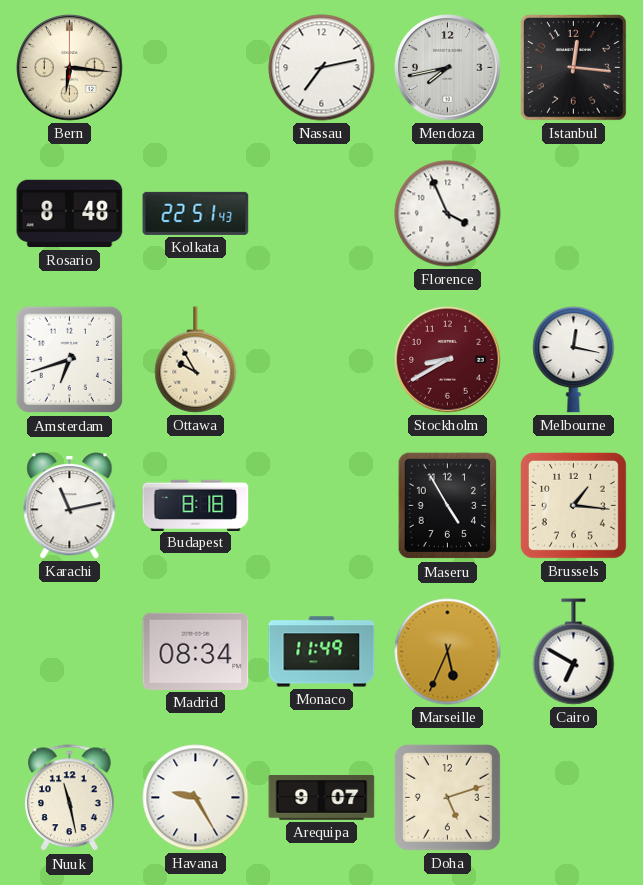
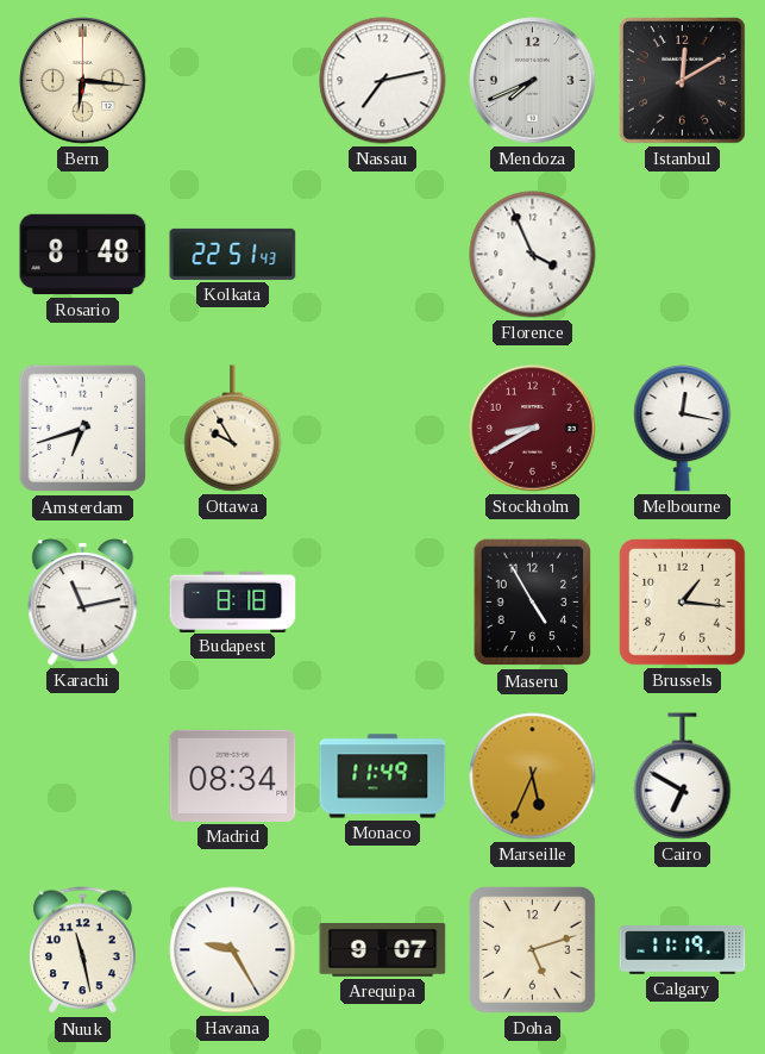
Mendoza: 7:43 -> 7:41 (533, 81)
Istanbul: 12:16 -> 12:10 (683, 81)
Calgary: none -> 11:19 (683, 950)
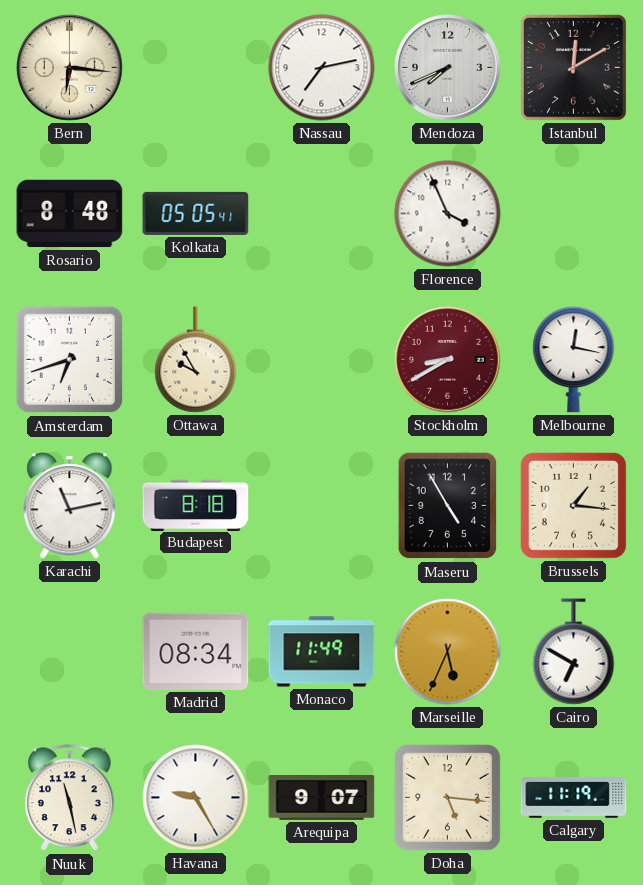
Kolkata: 22:51 -> 05:05 (196, 213)
Doha: 5:12 -> 5:16 (447, 797)
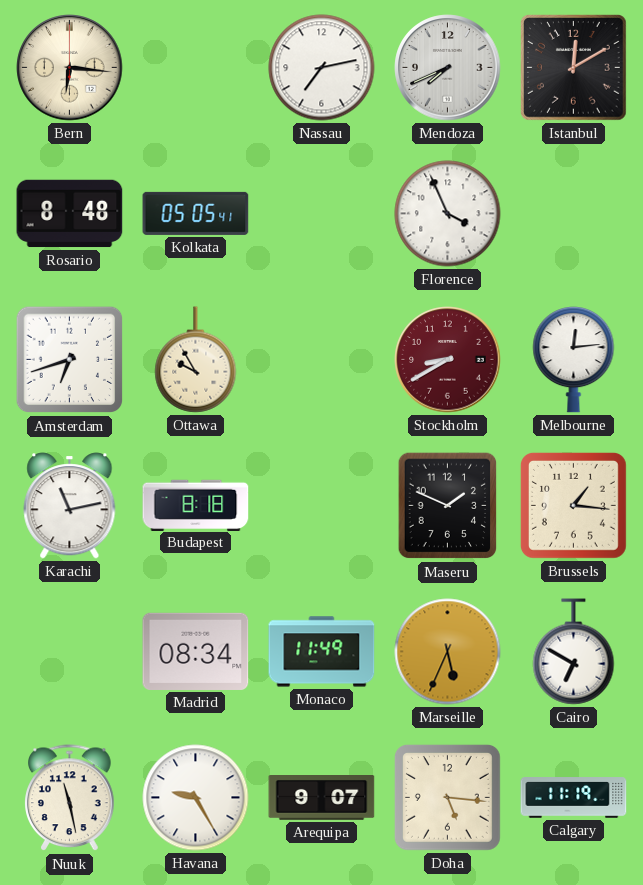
Melbourne: 12:17 -> 12:14 (574, 360)
Maseru: 4:55 -> 1:49 (448, 506)
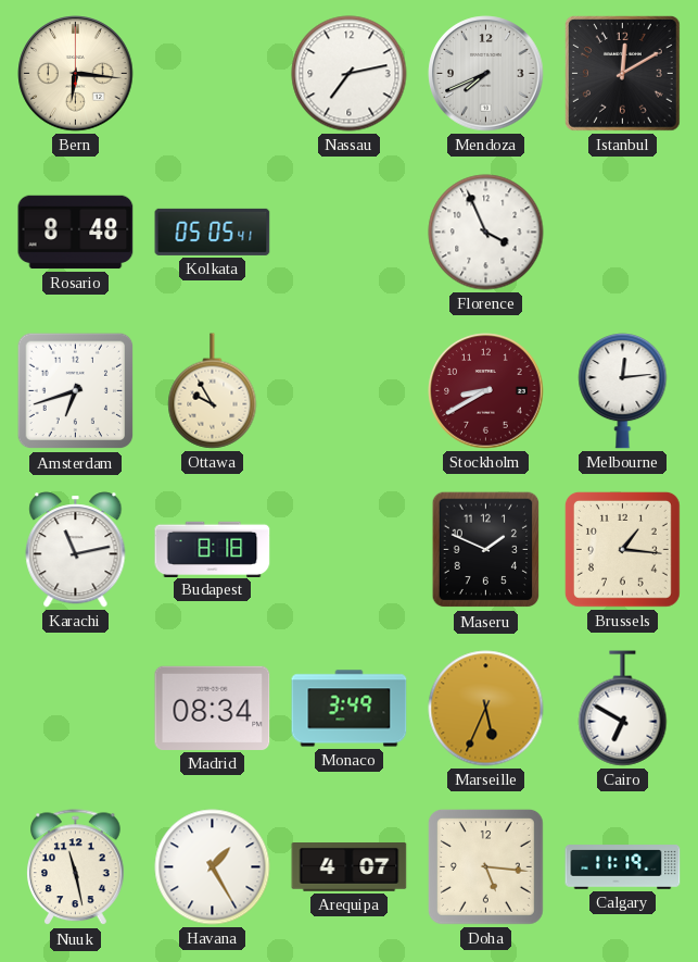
Monaco: 11:49 -> 3:49 (350, 709)
Havana: 9:25 -> 1:25 (213, 867)
Arequipa: 9:07 -> 4:07 (350, 867)
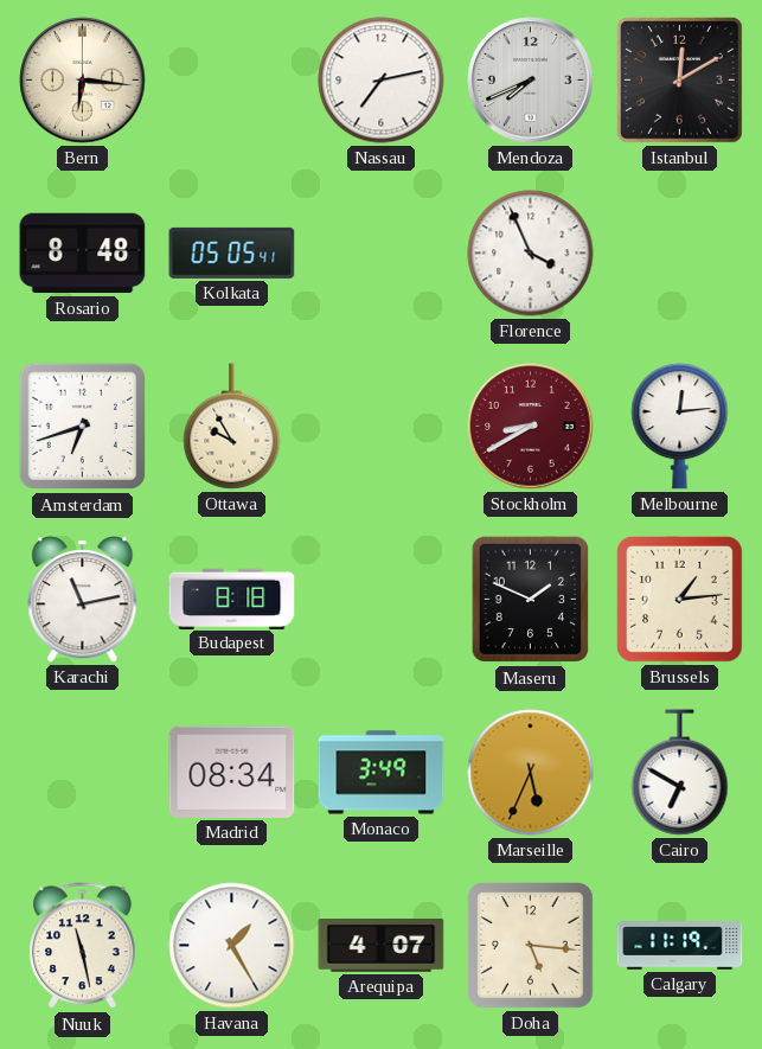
Brussels: 1:16 -> 1:14 (679, 599)
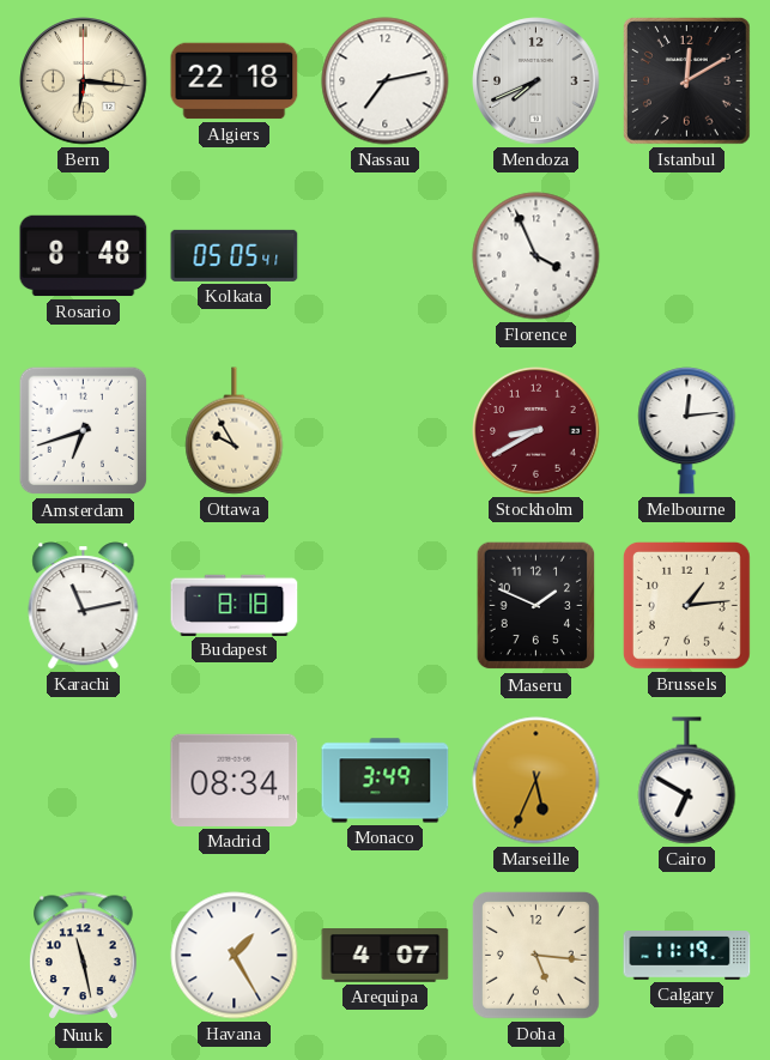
Algiers: none -> 22:18 (235, 81)
